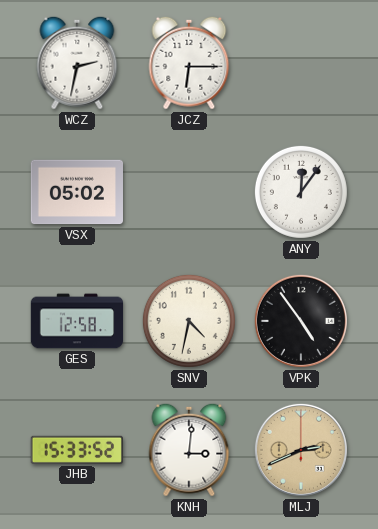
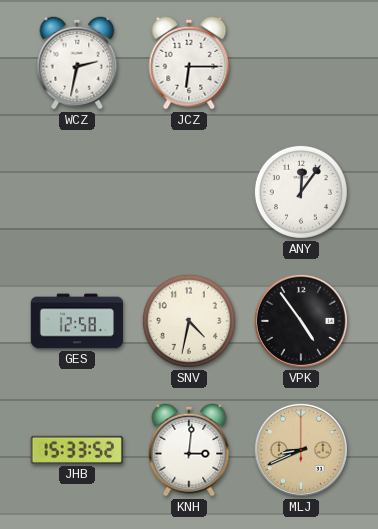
VSX: 05:02 -> none (76, 192)
MLJ: 2:41 -> 8:41 (301, 450)
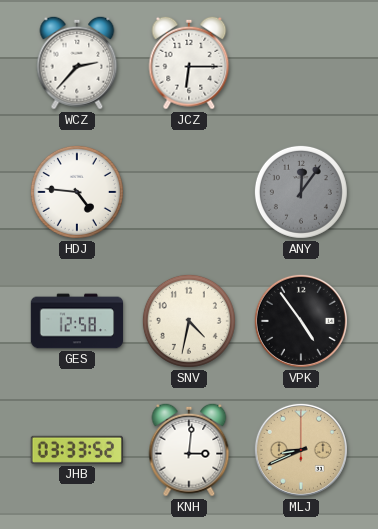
WCZ: 2:32 -> 2:37 (77, 63)
HDJ: none -> 4:46 (77, 192)
ANY dial: white -> grey (301, 192)
JHB: 15:33 -> 03:33 (77, 450)
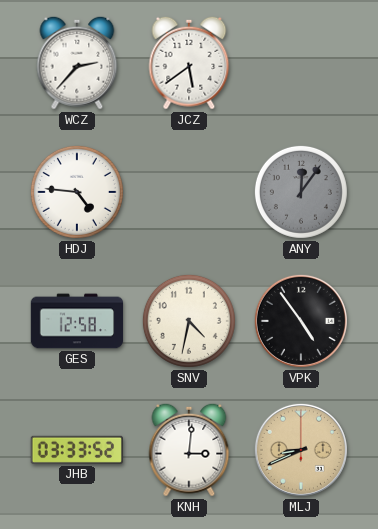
JCZ: 6:15 -> 5:39 (189, 63)
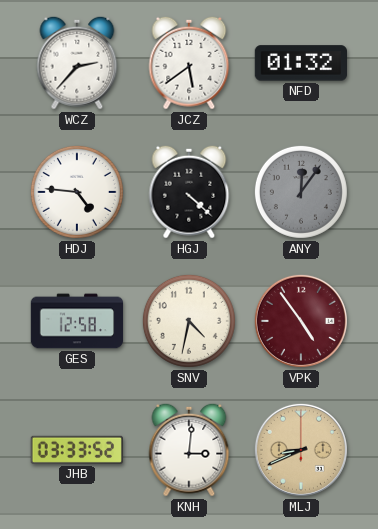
NFD: none -> 01:32 (300, 63)
HGJ: none -> 4:22 (189, 192)
VPK dial: black -> burgundy (301, 321)
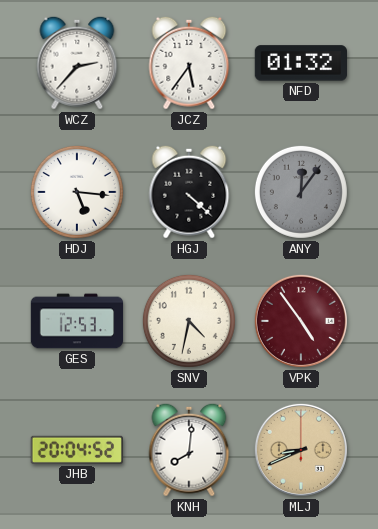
JCZ: 5:39 -> 5:36 (189, 63)
HDJ: 4:46 -> 5:16 (77, 192)
GES: 12:58 -> 12:53 (77, 321)
JHB: 03:33 -> 20:04 (77, 450)
KNH: 3:01 -> 8:01 (189, 450)
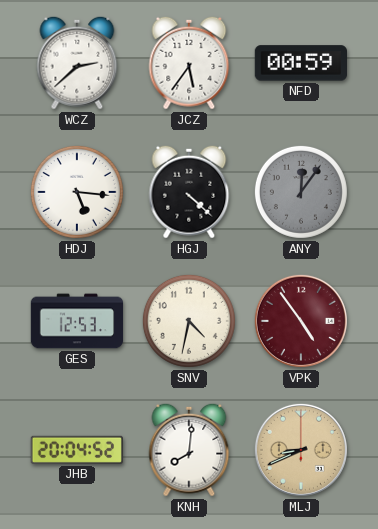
WCZ: 2:37 -> 2:38 (77, 63)
NFD: 01:32 -> 00:59 (300, 63)
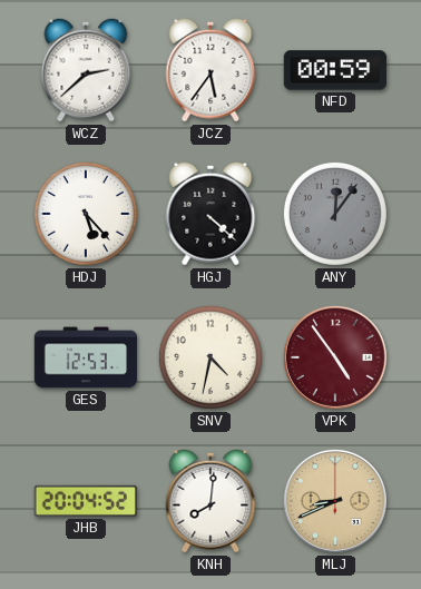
HDJ: 5:16 -> 5:23 (86, 214)
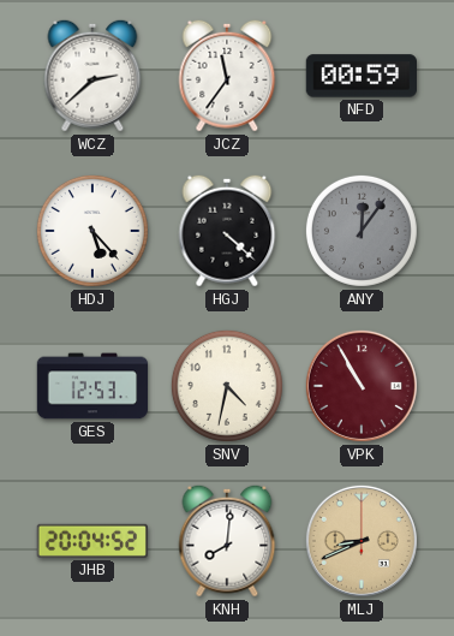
JCZ: 5:36 -> 11:36 (227, 76)
VPK: 4:54 -> 10:55 (362, 386)
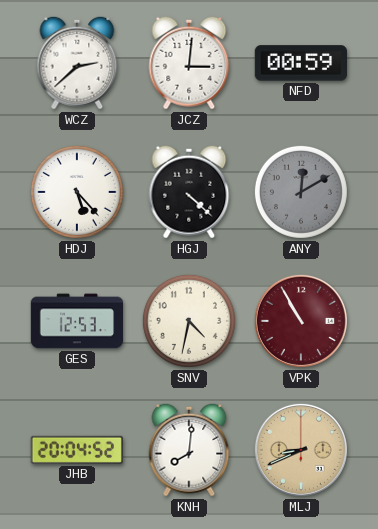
JCZ: 11:36 -> 3:01 (189, 63)
ANY: 12:06 -> 12:10 (301, 192)
